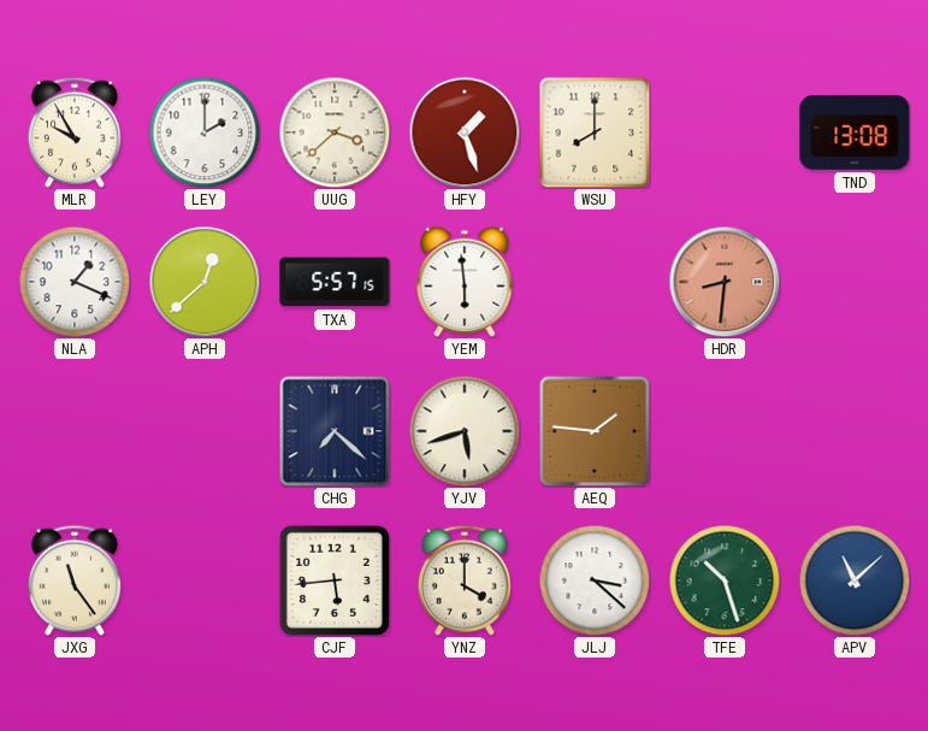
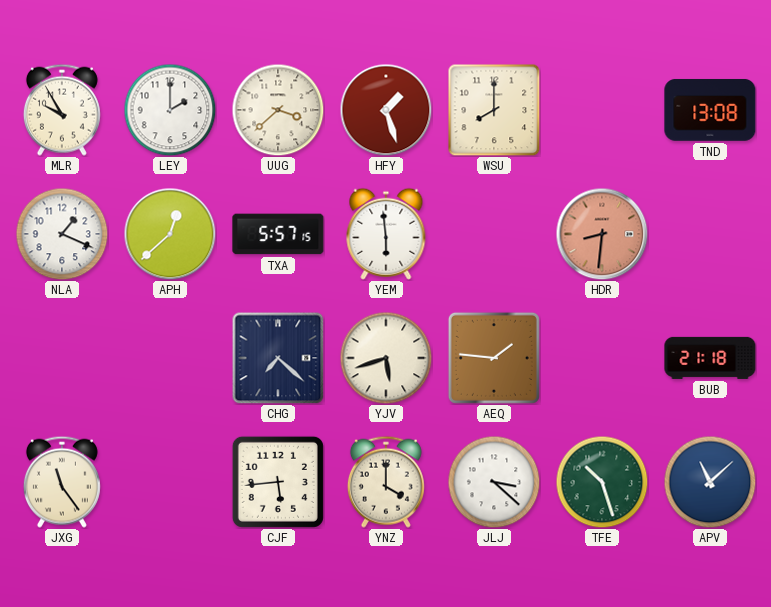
BUB: none -> 21:18 (710, 358)
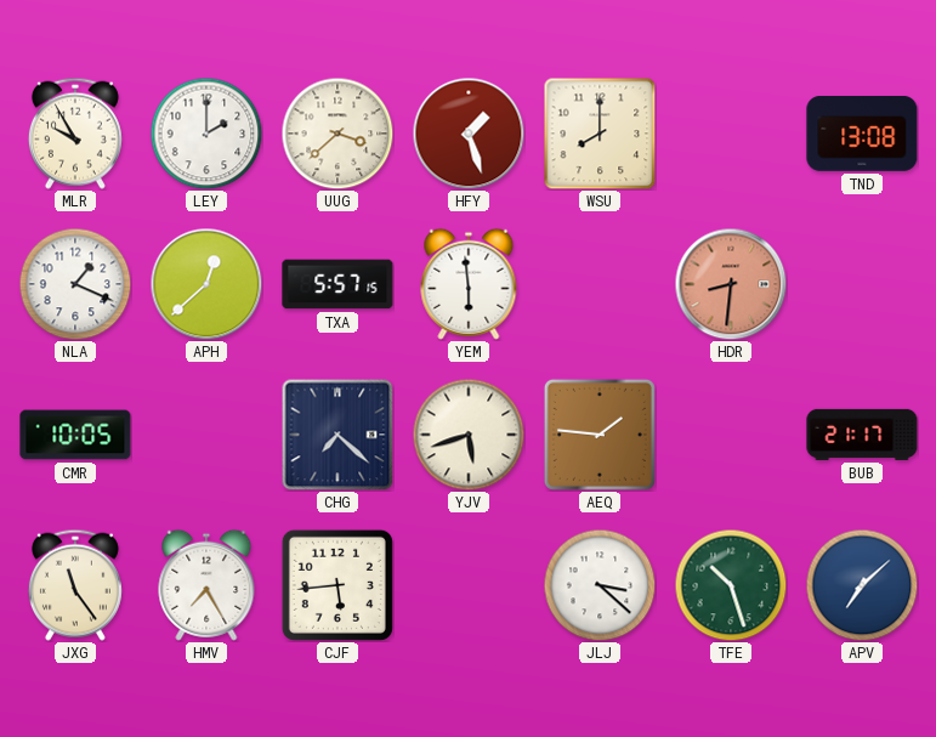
CMR: none -> 10:05 (75, 435)
BUB: 21:18 -> 21:17 (862, 435)
HMV: none -> 7:25 (206, 585)
YNZ: 4:00 -> none (386, 482)
APV: 11:08 -> 7:08 (862, 585)
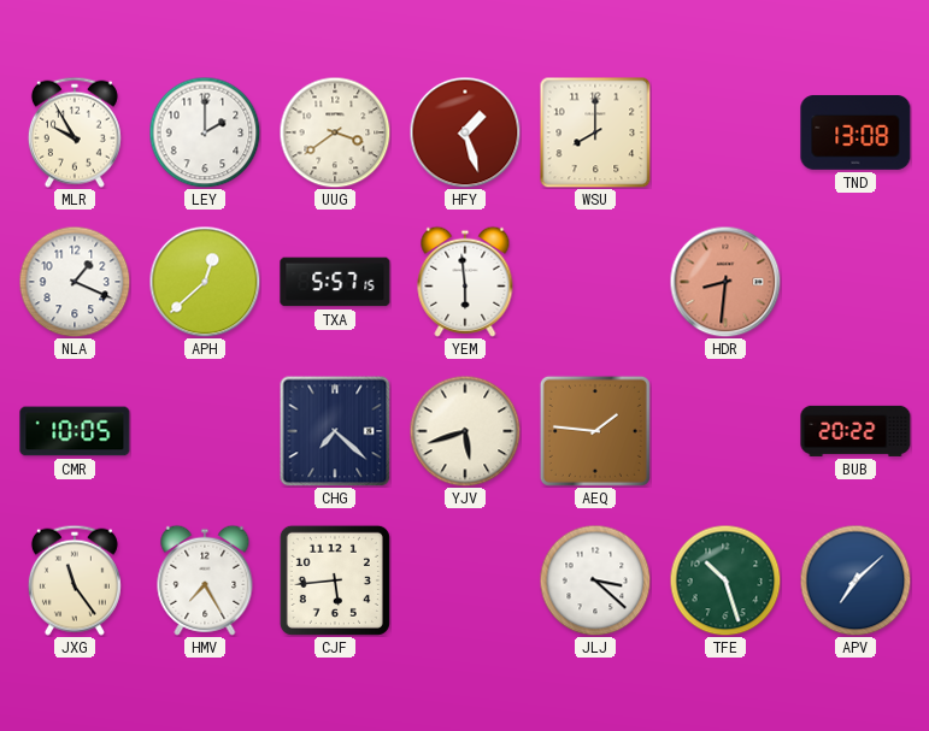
UUG: 3:38 -> 3:39 (335, 132)
BUB: 21:17 -> 20:22 (855, 431)
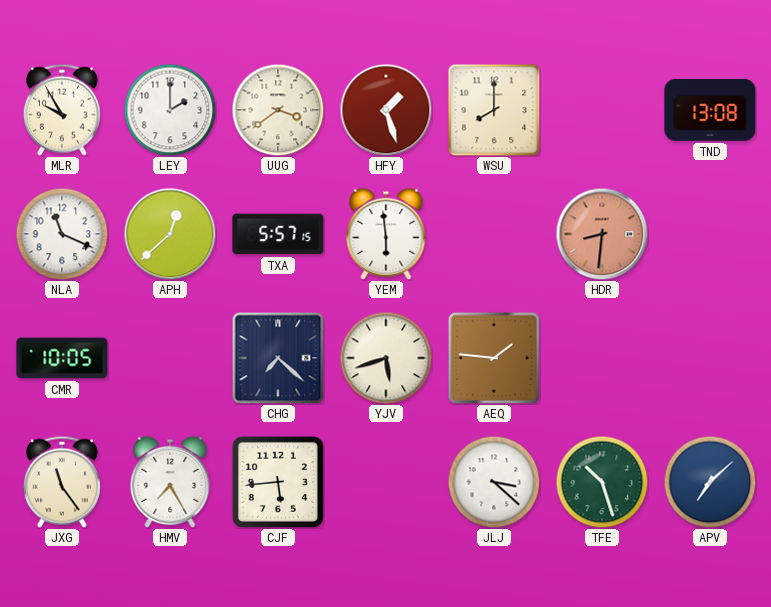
NLA: 1:19 -> 11:19 (62, 234)
BUB: 20:22 -> none (855, 431)
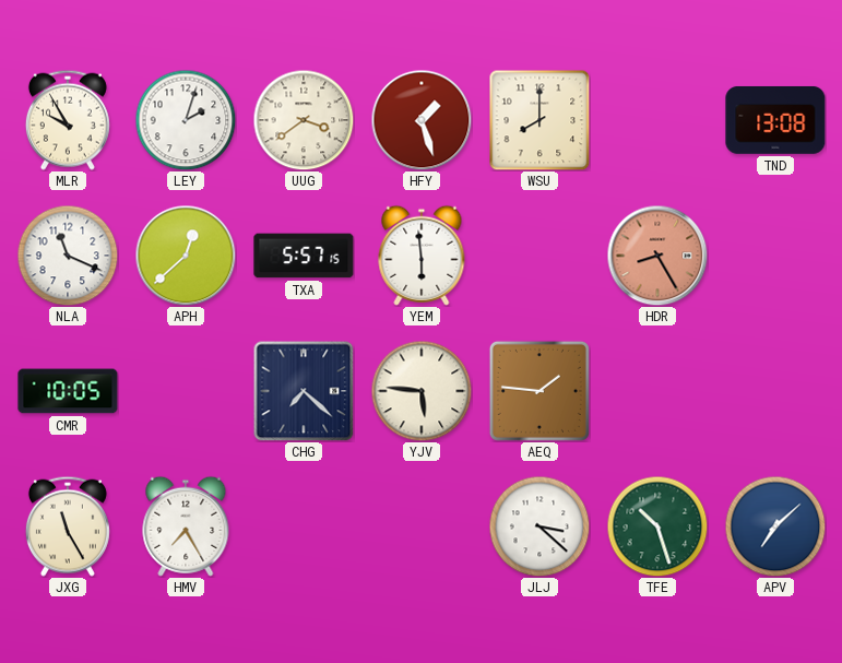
LEY: 2:00 -> 2:03 (186, 120)
HDR: 8:31 -> 8:25 (657, 256)
YJV: 5:42 -> 5:46 (422, 391)
JXG: 11:24 -> 11:25 (68, 526)
CJF: 5:44 -> none (278, 482)
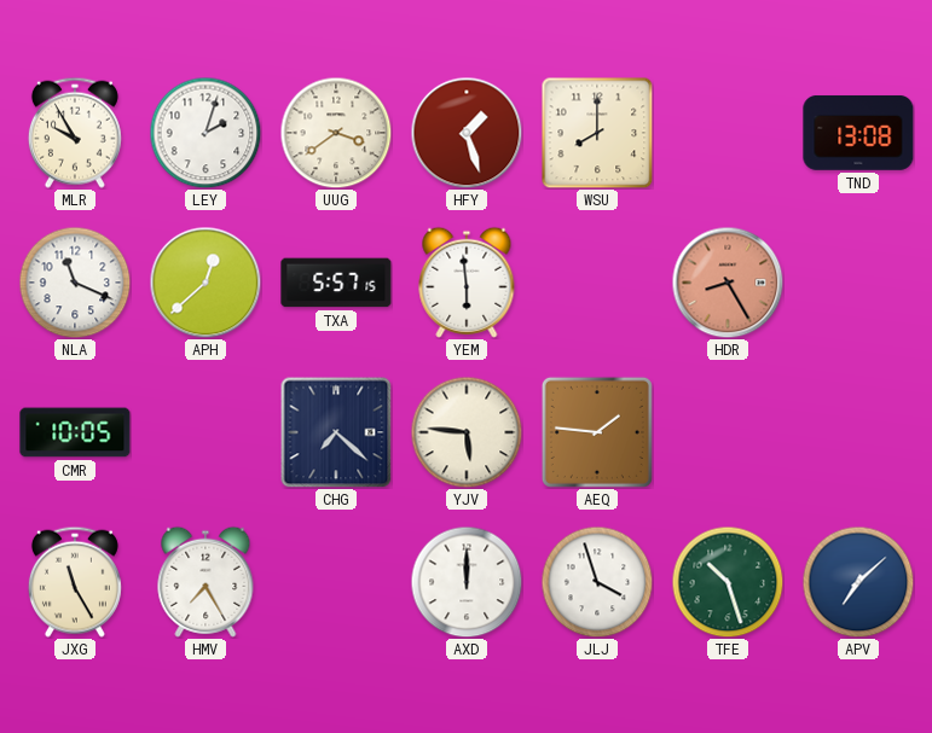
AXD: none -> 12:00 (467, 582)
JLJ: 3:22 -> 3:57 (597, 582)
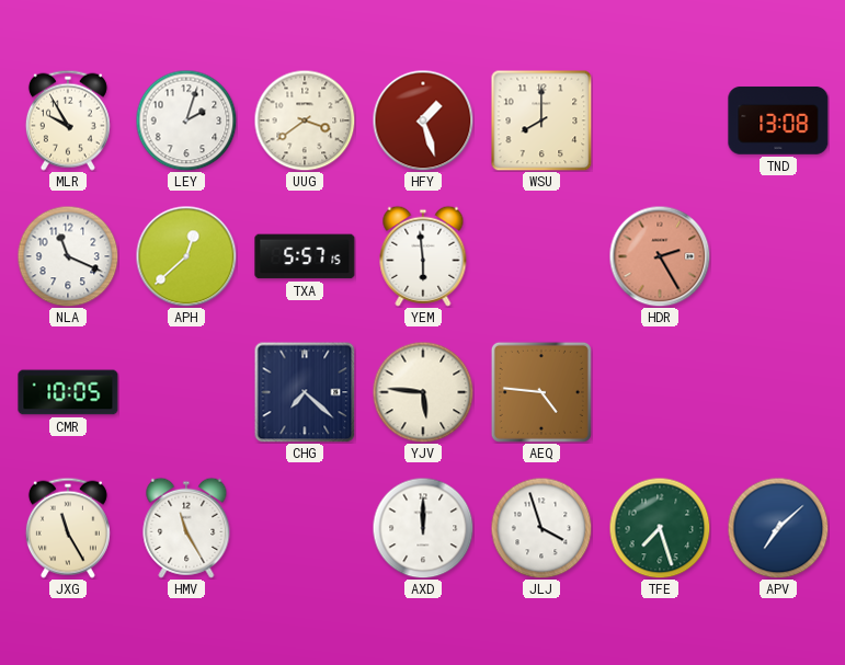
HDR: 8:25 -> 2:25 (660, 256)
AEQ: 1:46 -> 4:46 (541, 392)
HMV: 7:25 -> 11:25 (186, 528)
TFE: 10:27 -> 7:27 (660, 528)
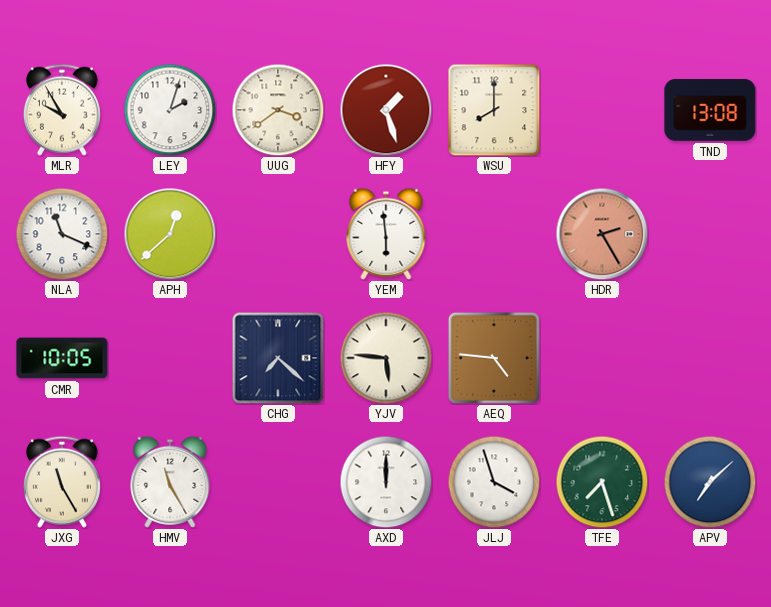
TXA: 5:57 -> none (305, 256)
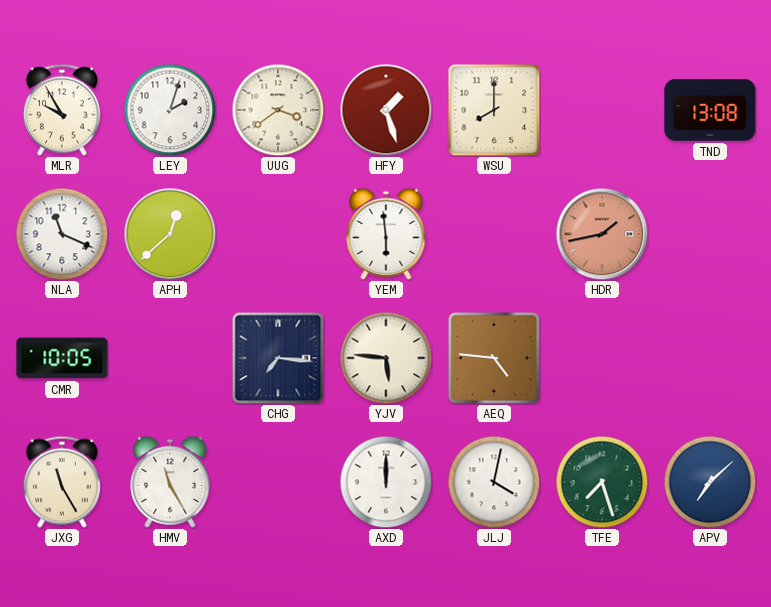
HDR: 2:25 -> 1:43 (602, 234)
CHG: 7:22 -> 7:16 (278, 358)
JLJ: 3:57 -> 4:02 (494, 482)
